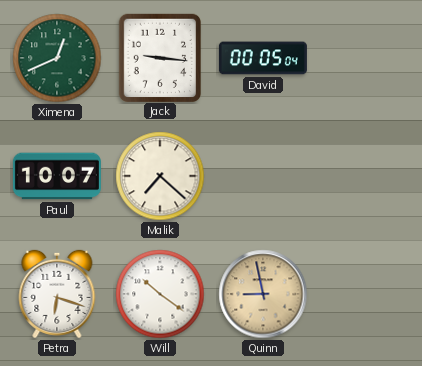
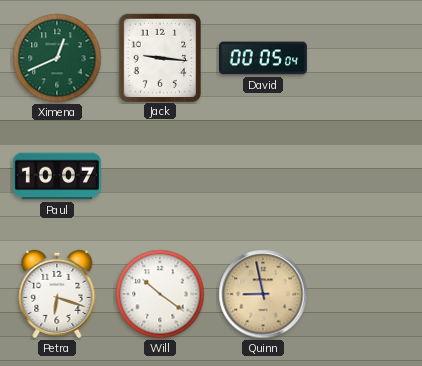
Malik: 7:22 -> none (160, 176)
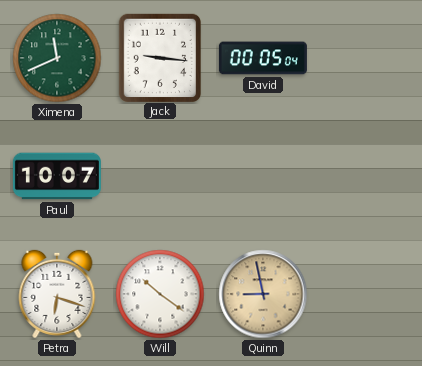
Ximena: 12:41 -> 11:41 (57, 58)
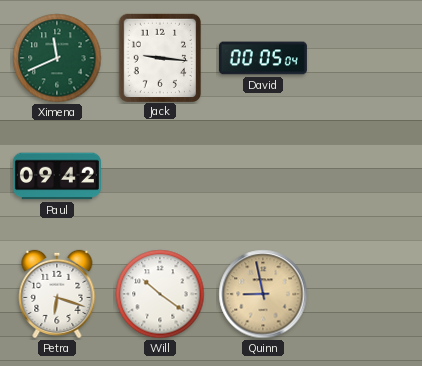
Paul: 10:07 -> 09:42 (57, 176)
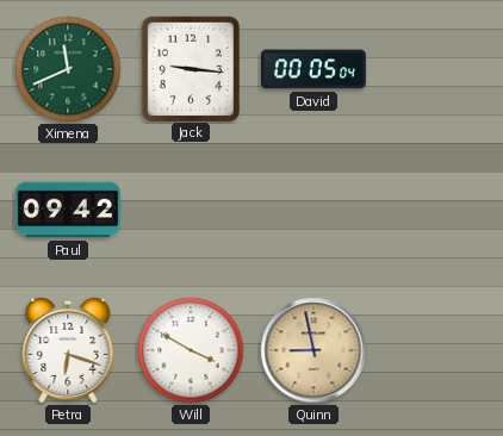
Will: 10:21 -> 3:50 (191, 350)
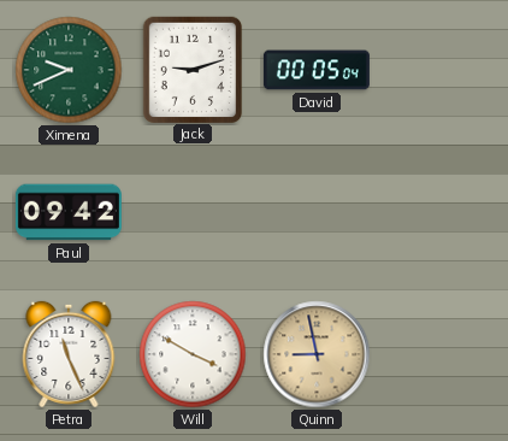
Ximena: 11:41 -> 9:41 (69, 70)
Jack: 9:16 -> 9:12 (191, 69)
Petra: 6:18 -> 11:26 (69, 354)
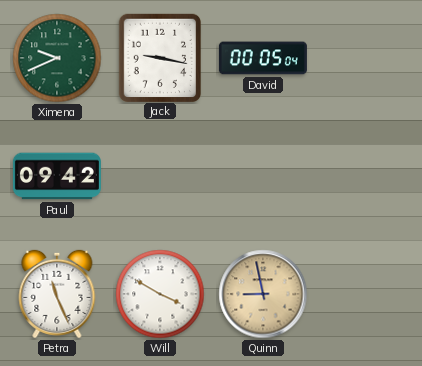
Jack: 9:12 -> 9:17 (159, 57)
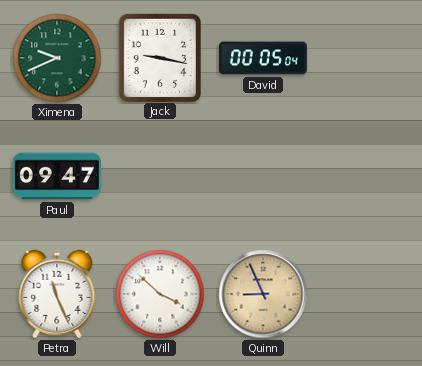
Paul: 09:42 -> 09:47 (57, 176)
Will: 3:50 -> 3:52 (160, 294)
Quinn: 8:58 -> 8:56 (263, 294)
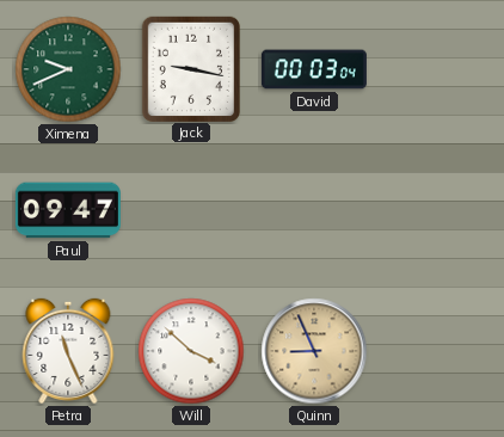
David: 00:05 -> 00:03 (314, 69)
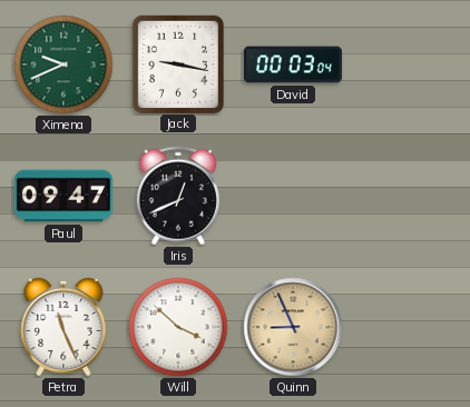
Iris: none -> 12:41 (178, 196)
